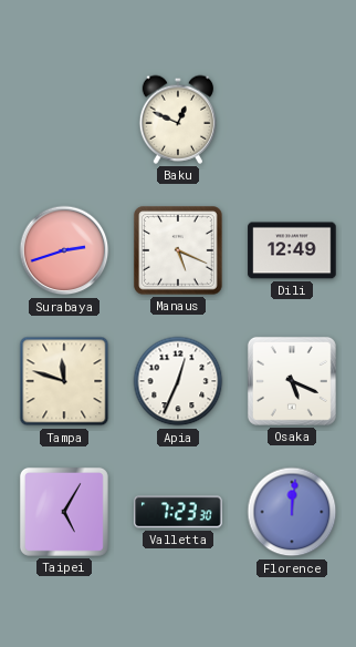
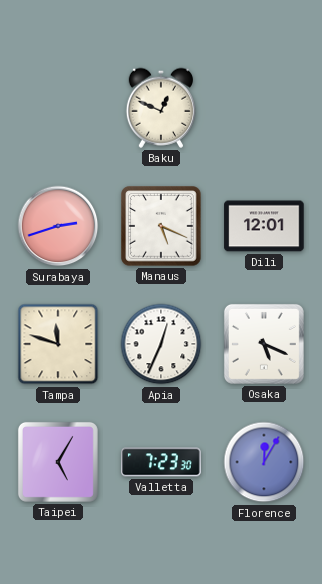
Dili: 12:49 -> 12:01 (264, 226)
Florence: 12:01 -> 12:05 (264, 462)
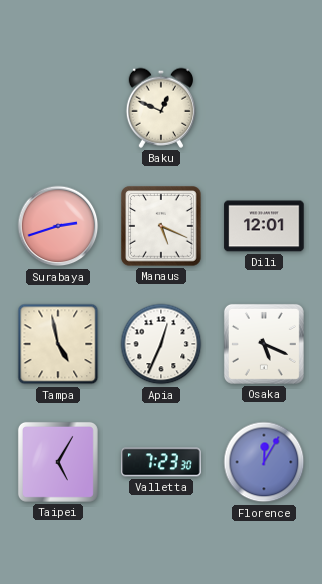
Tampa: 11:48 -> 4:58 (58, 344)
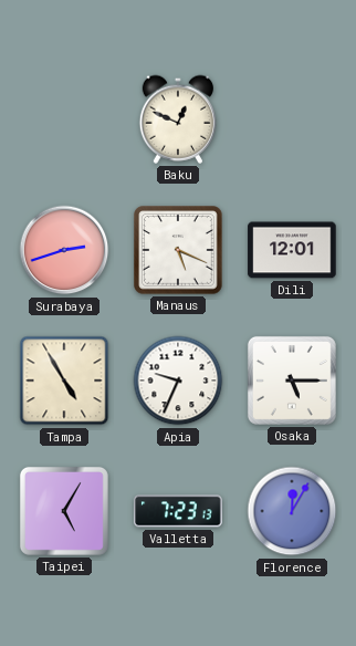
Tampa: 4:58 -> 4:55 (64, 381)
Apia: 12:34 -> 9:34 (178, 381)
Osaka: 5:19 -> 5:15 (292, 381)
Valletta: 7:23:30 -> 7:23:13 (178, 511)
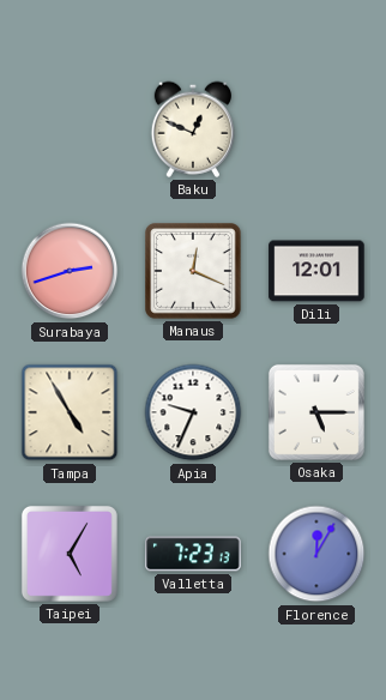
Manaus: 5:19 -> 12:19 (193, 271)
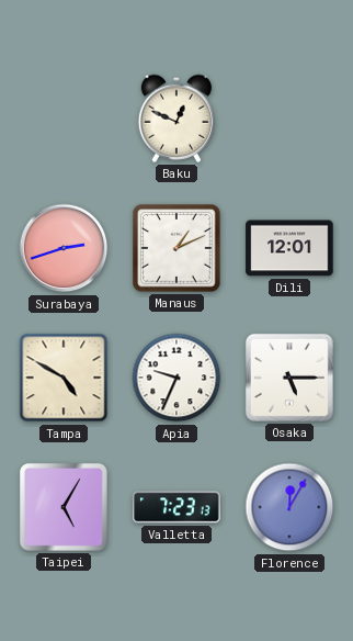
Manaus: 12:19 -> 1:11 (176, 248)
Tampa: 4:55 -> 4:50 (64, 378)
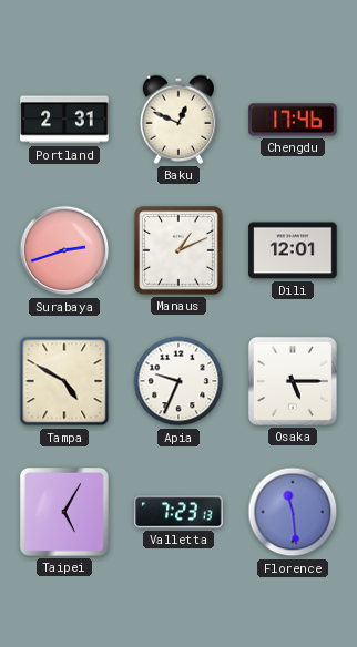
Portland: none -> 2:31 (64, 120)
Chengdu: none -> 17:46 (293, 120)
Florence: 12:05 -> 11:29 (293, 512)
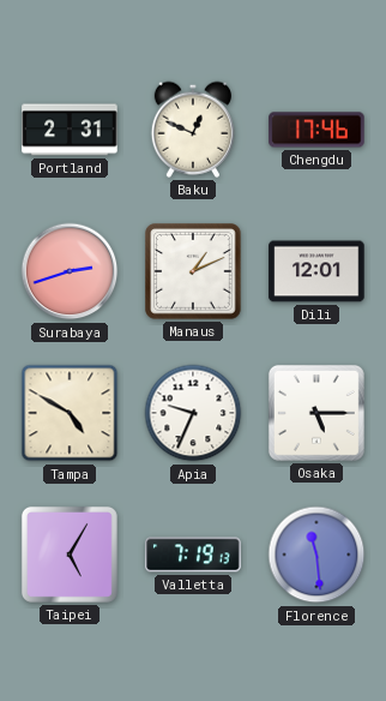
Valletta: 7:23 -> 7:19 (193, 555)
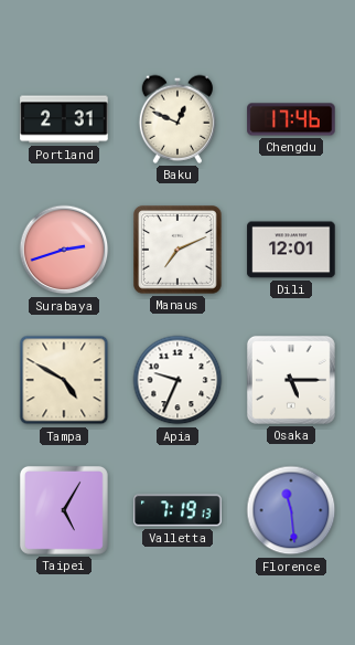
Manaus: 1:11 -> 7:11 (177, 250)
